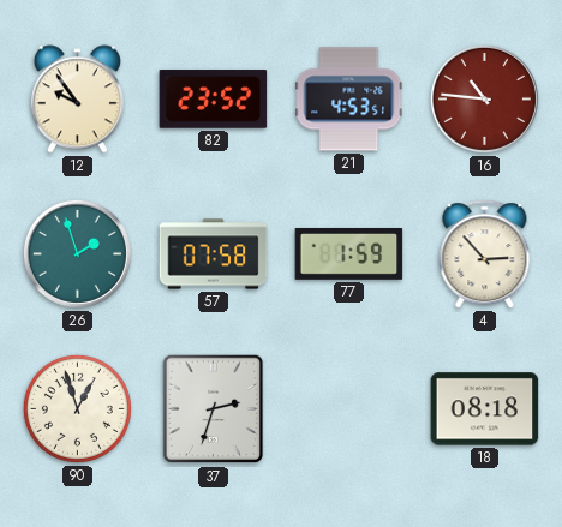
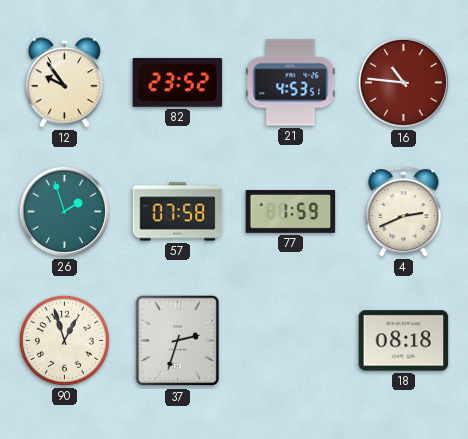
4: 2:53 -> 2:41 (404, 212)
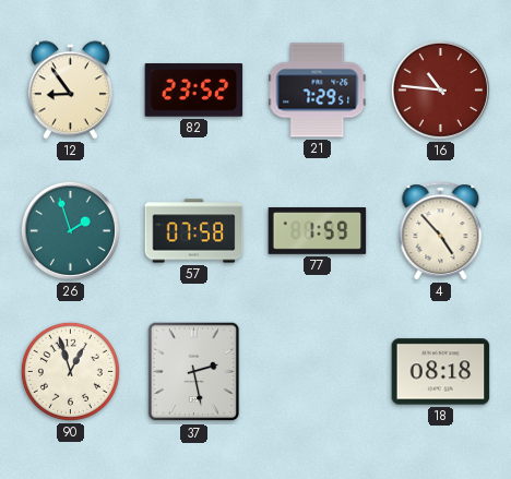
12: 9:54 -> 8:54 (70, 91)
21: 4:53 -> 7:29 (318, 91)
4: 2:41 -> 4:53 (441, 231)
37: 2:33 -> 2:28 (194, 372)
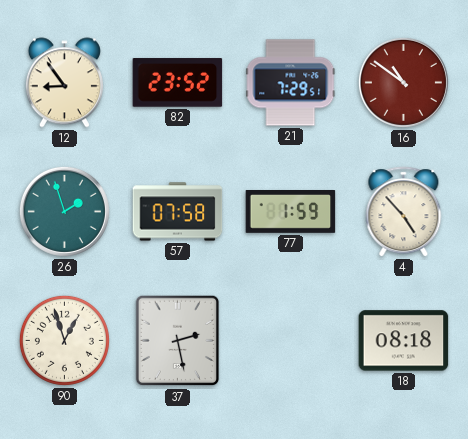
16: 10:46 -> 10:51 (403, 82)
